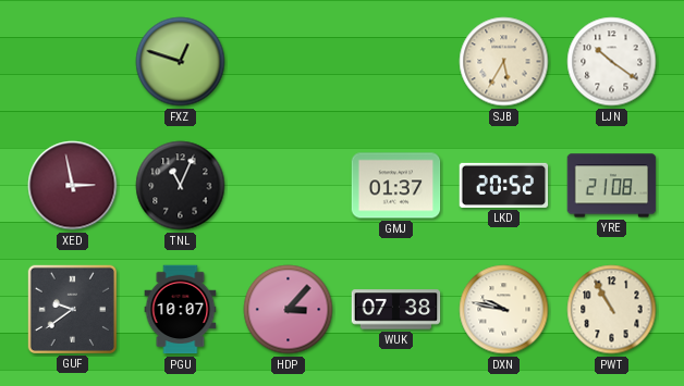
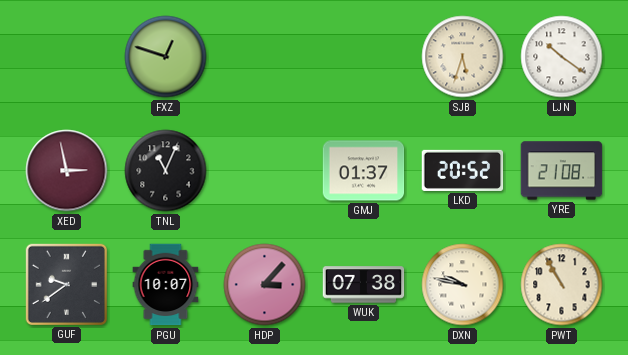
SJB: 5:35 -> 5:33 (463, 57)
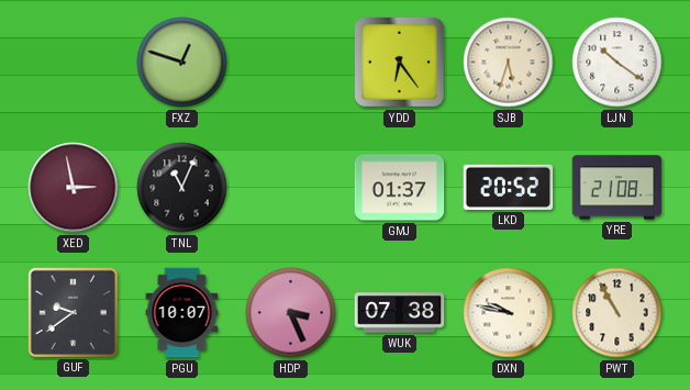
YDD: none -> 6:24 (400, 63)
HDP: 3:07 -> 3:26 (291, 313)
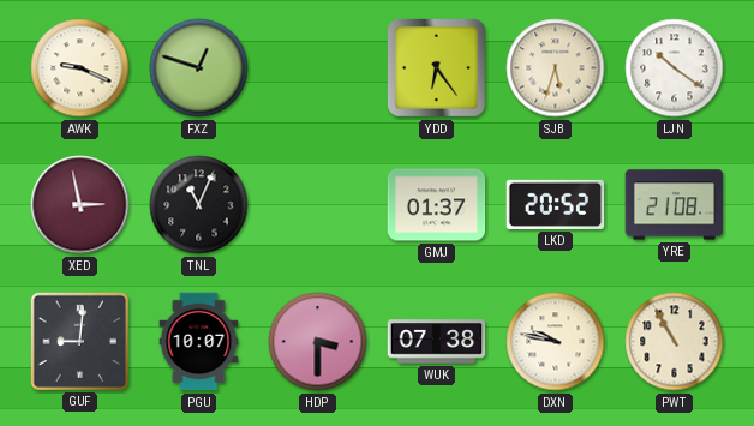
AWK: none -> 9:19 (80, 68)
GUF: 9:39 -> 9:01 (79, 341)
HDP: 3:26 -> 3:30 (318, 342)
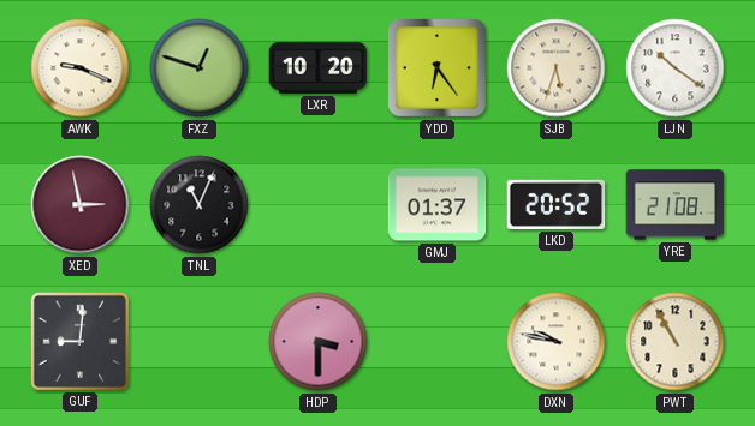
LXR: none -> 10:20 (319, 67)
PGU: 10:07 -> none (199, 342)
WUK: 07:38 -> none (437, 342)
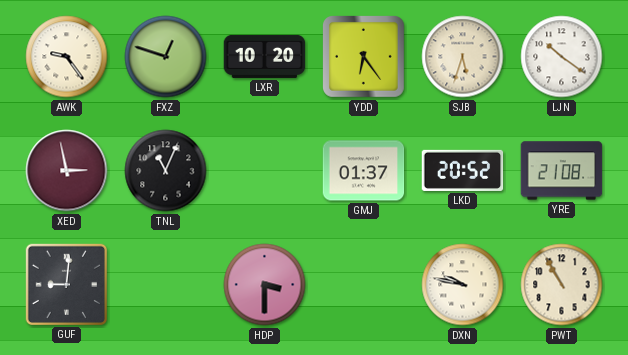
AWK: 9:19 -> 9:24 (67, 57)
